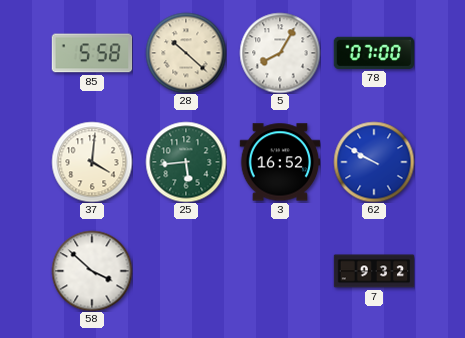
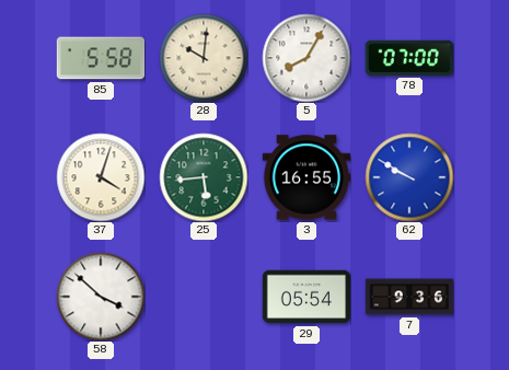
28: 10:22 -> 10:01 (204, 58)
37: 4:01 -> 4:03 (101, 177)
3: 16:52 -> 16:55 (306, 177)
29: none -> 05:54 (306, 297)
7: 9:32 -> 9:36 (409, 297)
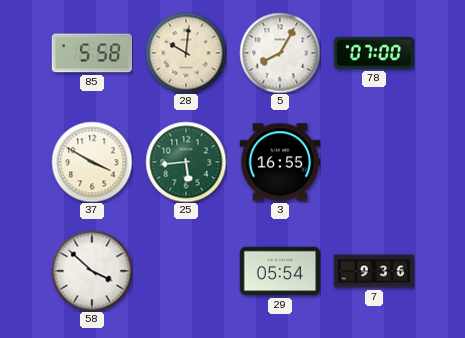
37: 4:03 -> 3:50 (92, 162)
62: 9:50 -> none (409, 177)
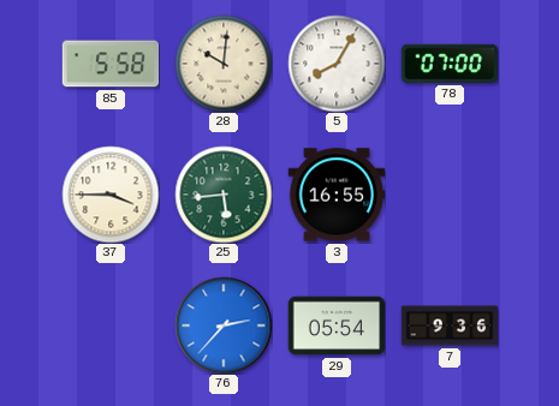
37: 3:50 -> 3:45 (111, 195)
58: 3:52 -> none (92, 271)
76: none -> 2:37 (224, 326)
